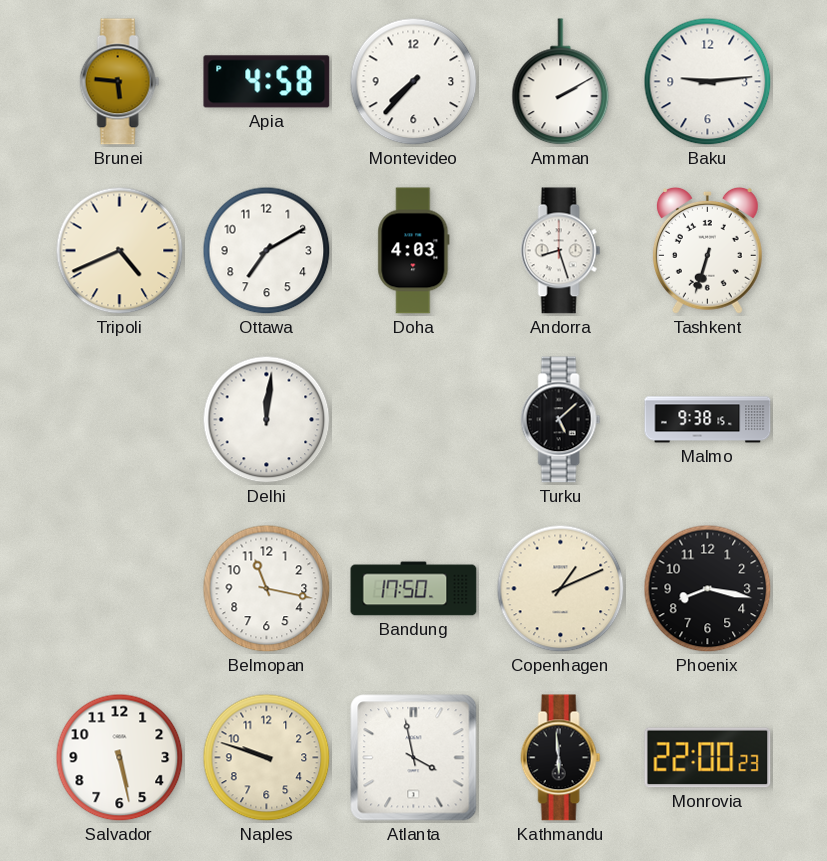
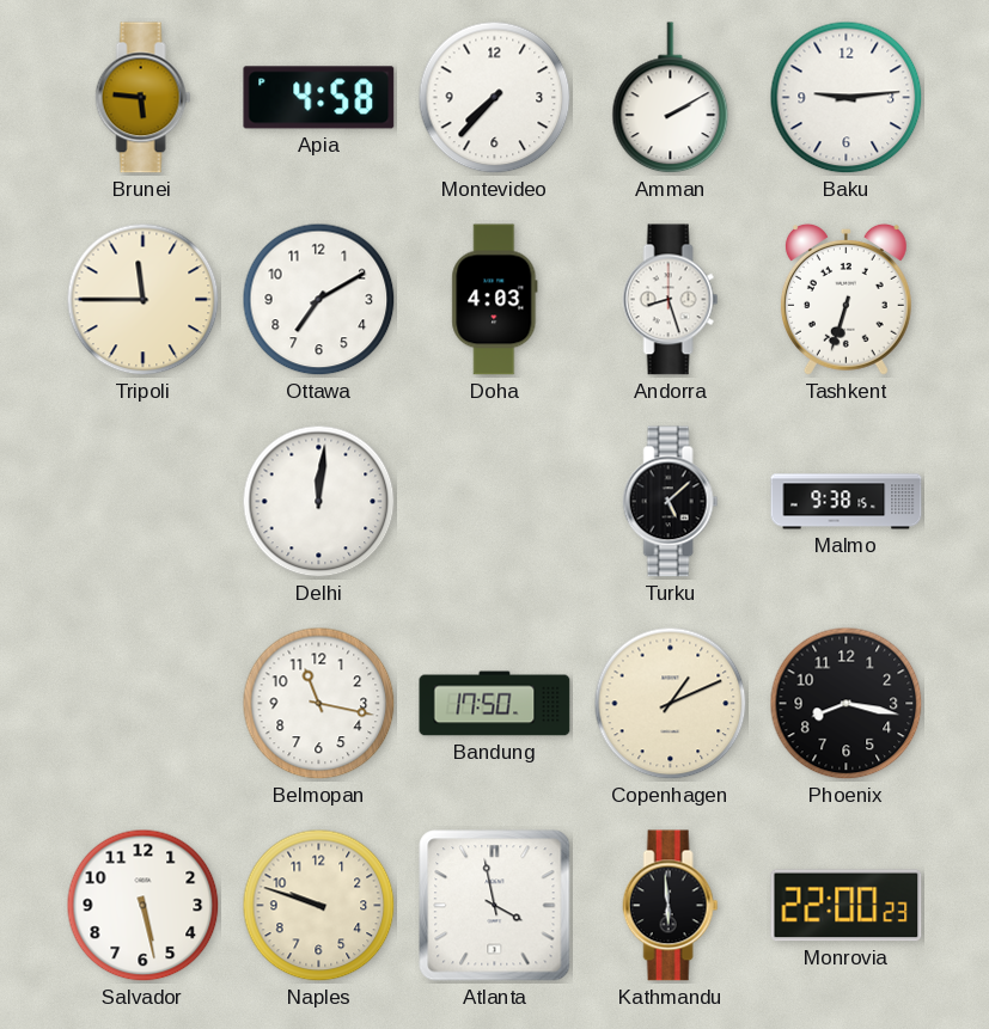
Tripoli: 4:41 -> 11:45 (144, 300)
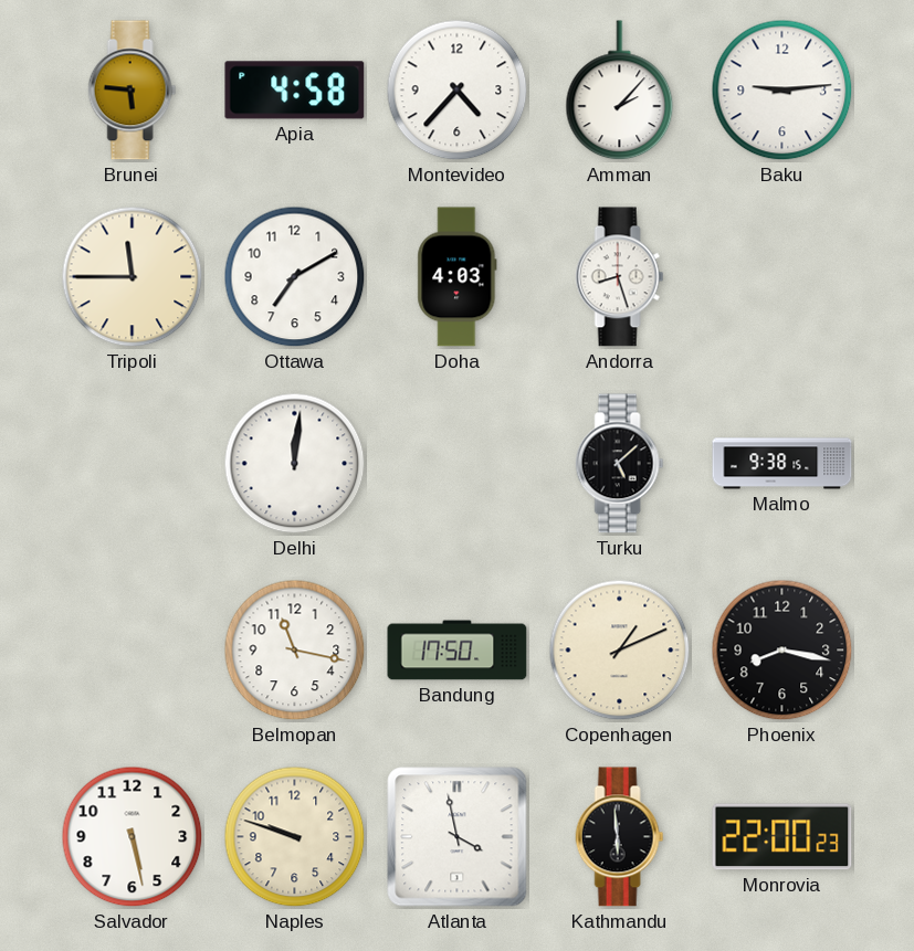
Montevideo: 7:37 -> 4:37 (458, 91)
Amman: 2:10 -> 2:07 (620, 91)
Tashkent: 6:33 -> none (845, 299)
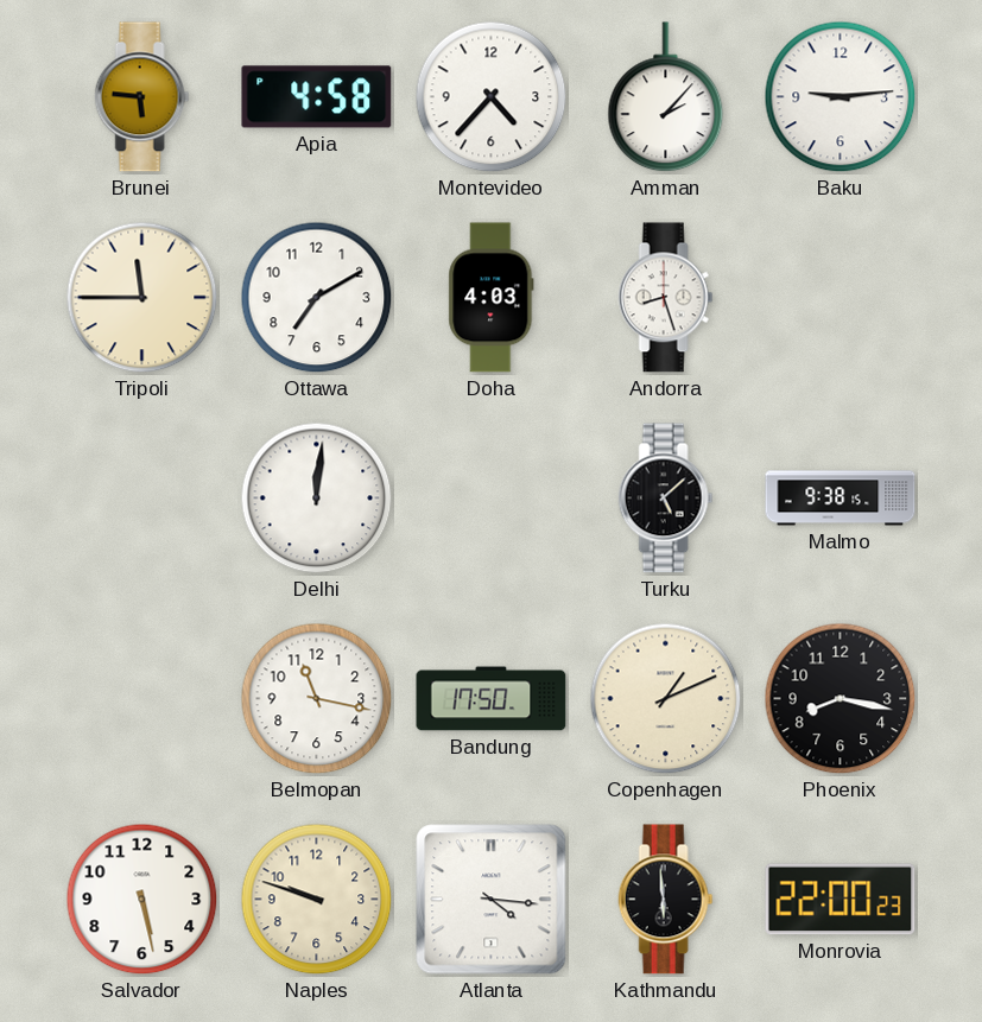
Atlanta: 3:58 -> 4:16 (492, 900)
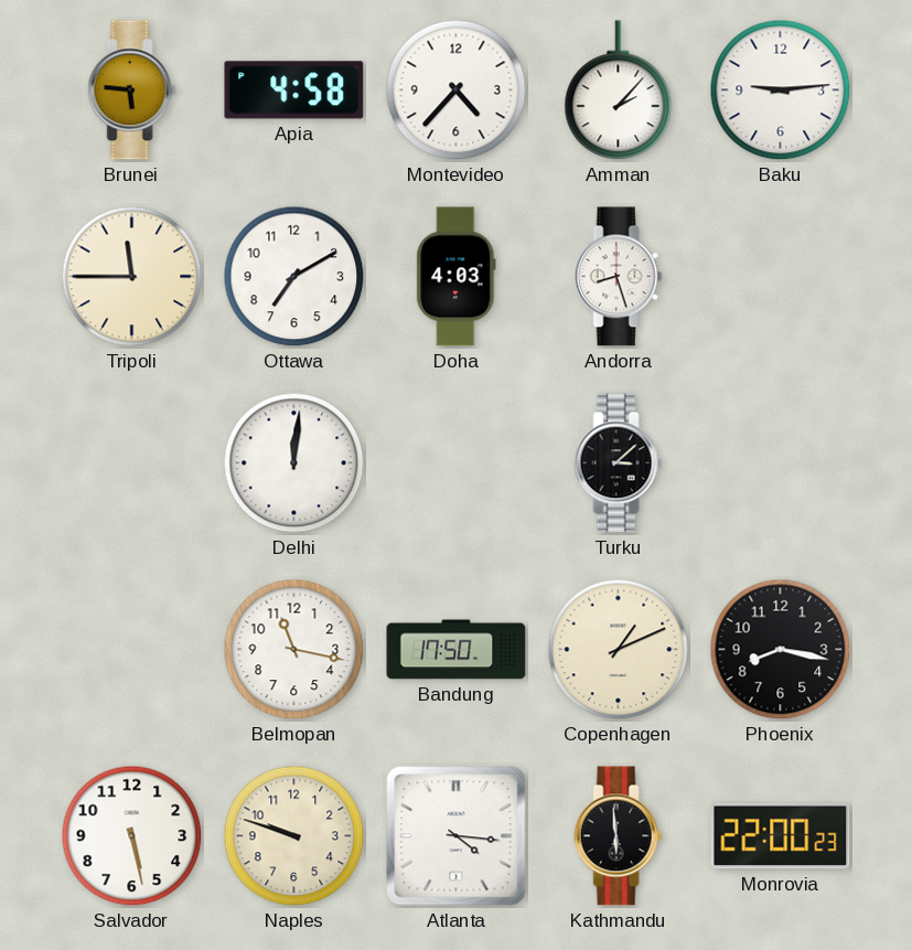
Turku: 5:08 -> 3:08 (619, 463)
Malmo: 9:38 -> none (841, 499)
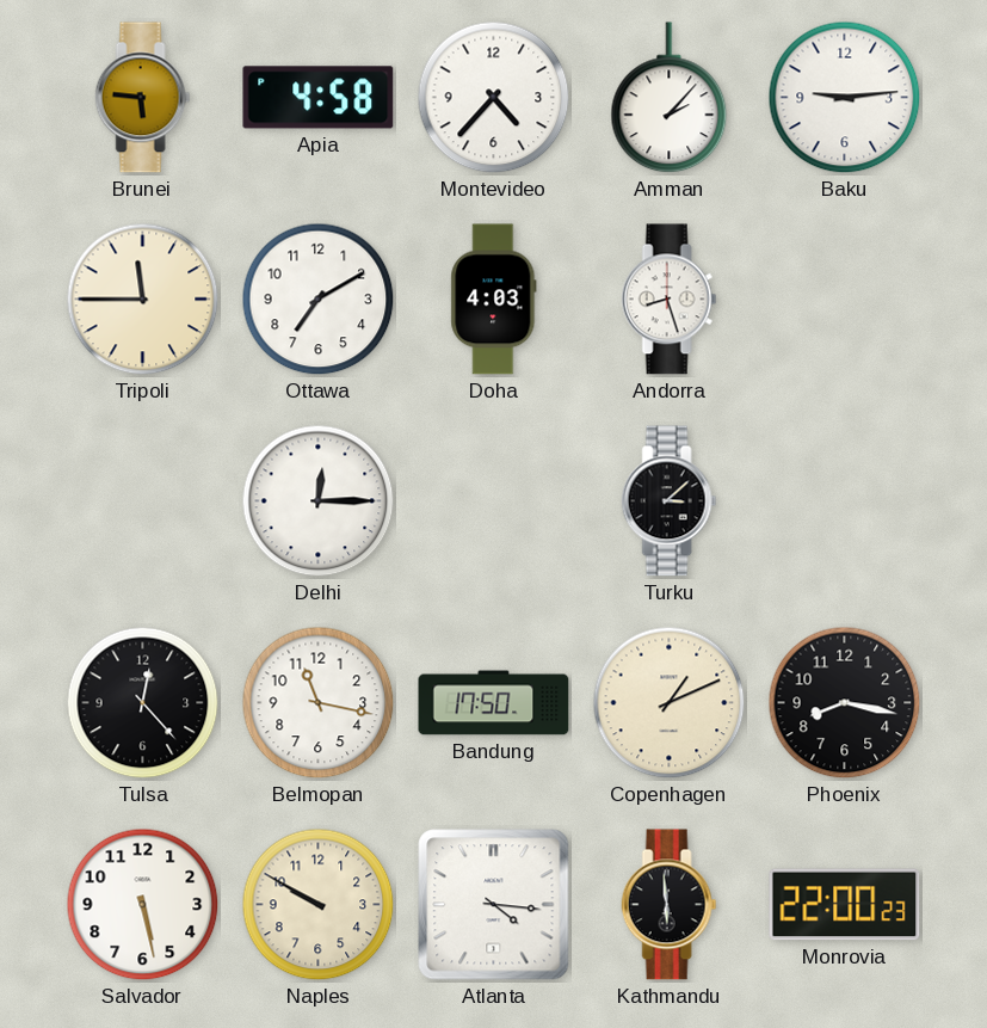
Delhi: 12:01 -> 12:15 (319, 501)
Tulsa: none -> 12:23 (143, 703)
Naples: 9:48 -> 9:50 (319, 905)
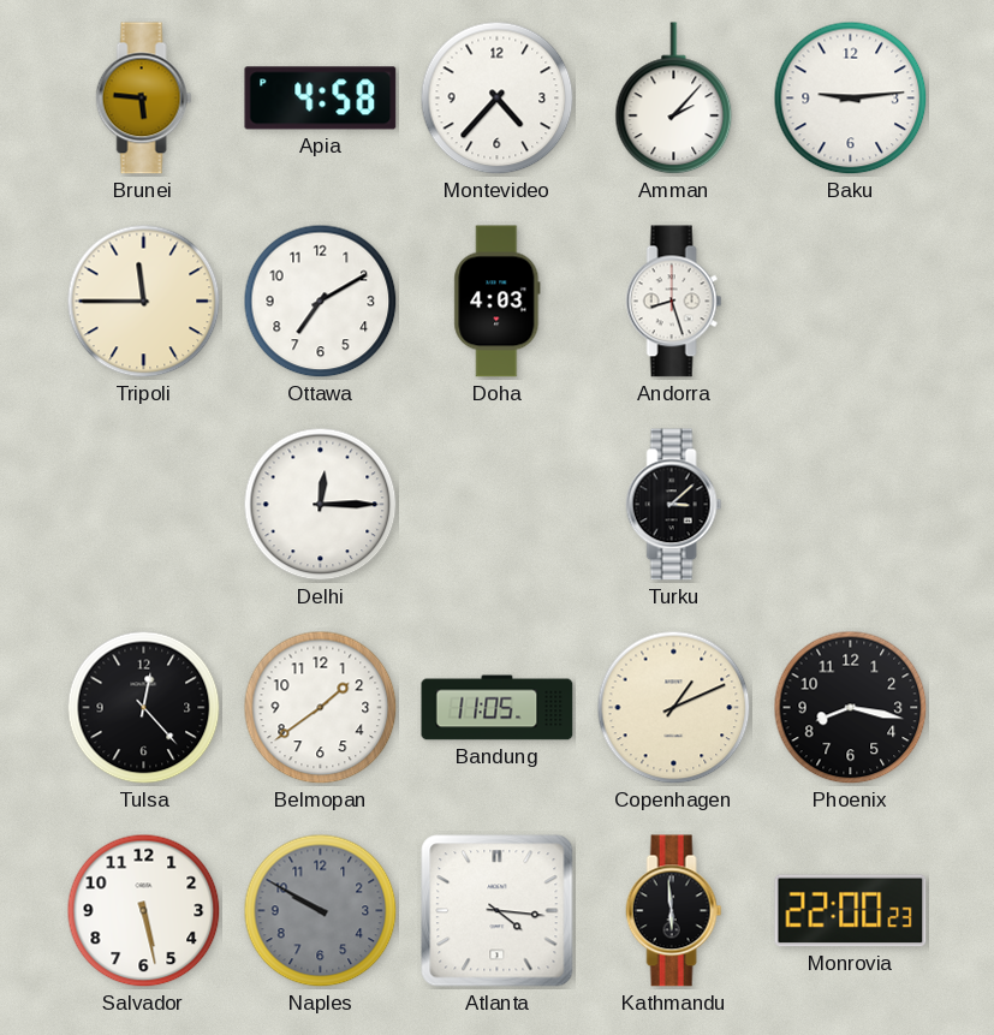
Belmopan: 11:17 -> 1:39 (321, 708)
Bandung: 17:50 -> 11:05 (498, 708)
Naples dial: cream -> grey (321, 911)
